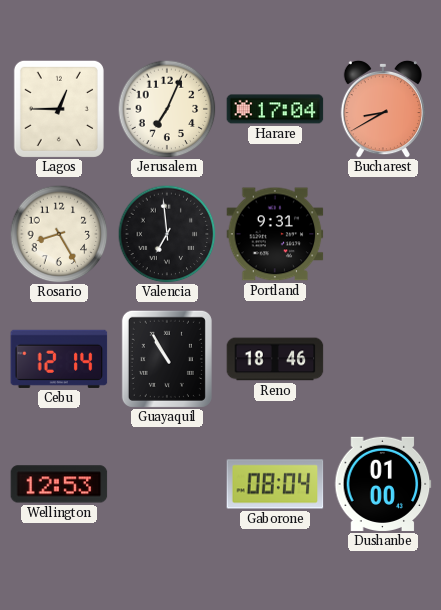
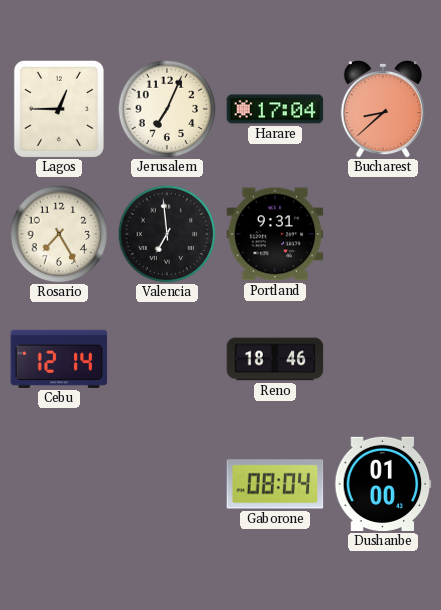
Bucharest: 8:40 -> 8:38 (383, 109)
Rosario: 8:25 -> 7:25 (59, 234)
Guayaquil: 10:55 -> none (167, 359)
Wellington: 12:53 -> none (59, 484)
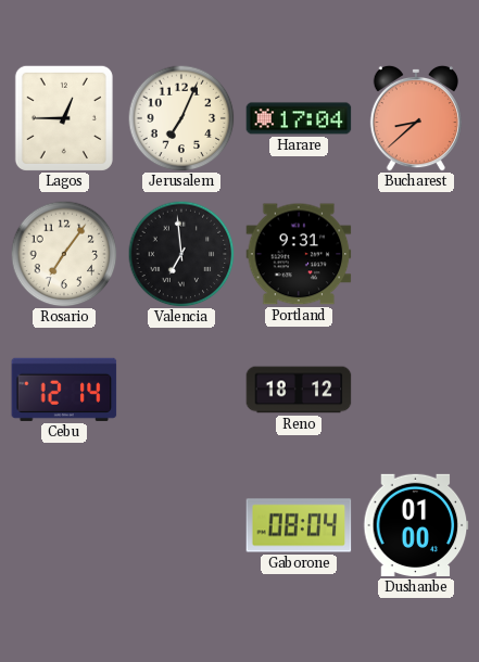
Rosario: 7:25 -> 7:06 (64, 254)
Reno: 18:46 -> 18:12 (299, 390)
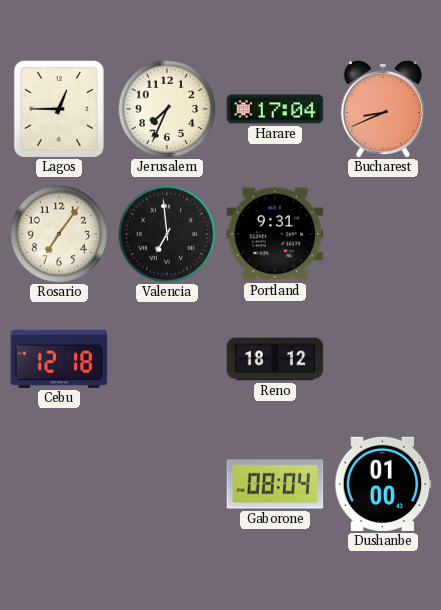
Jerusalem: 7:04 -> 7:34 (167, 109)
Bucharest: 8:38 -> 8:41 (383, 109)
Cebu: 12:14 -> 12:18 (59, 359)
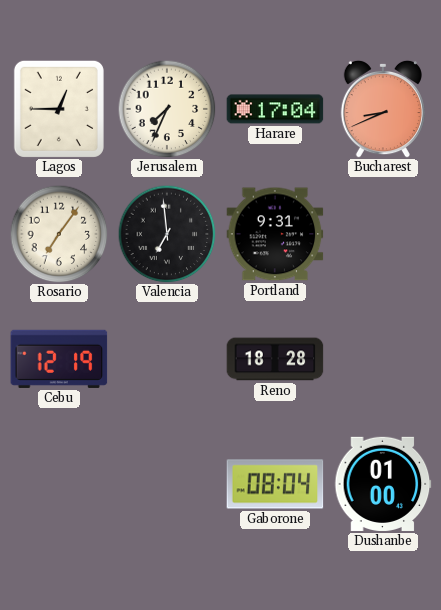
Cebu: 12:18 -> 12:19 (59, 359)
Reno: 18:12 -> 18:28 (275, 359)
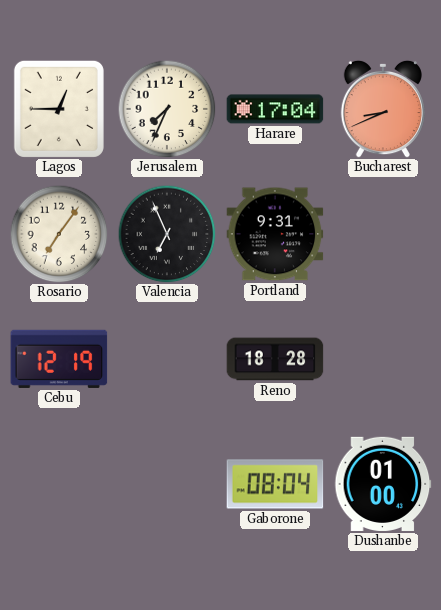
Valencia: 6:59 -> 6:56 (167, 234)
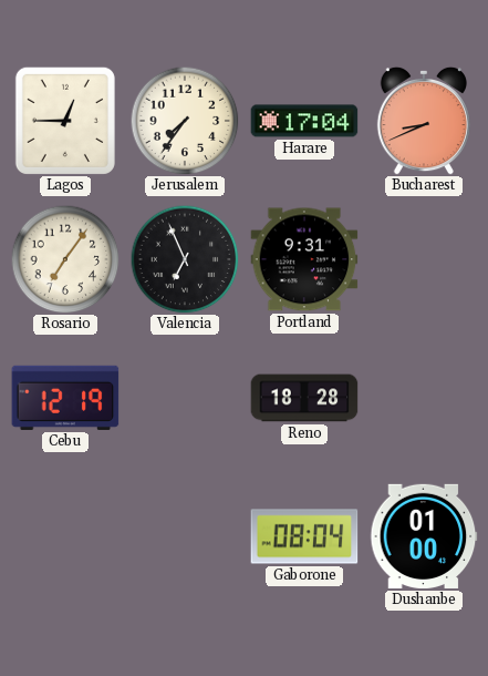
Jerusalem: 7:34 -> 7:36 (185, 121)
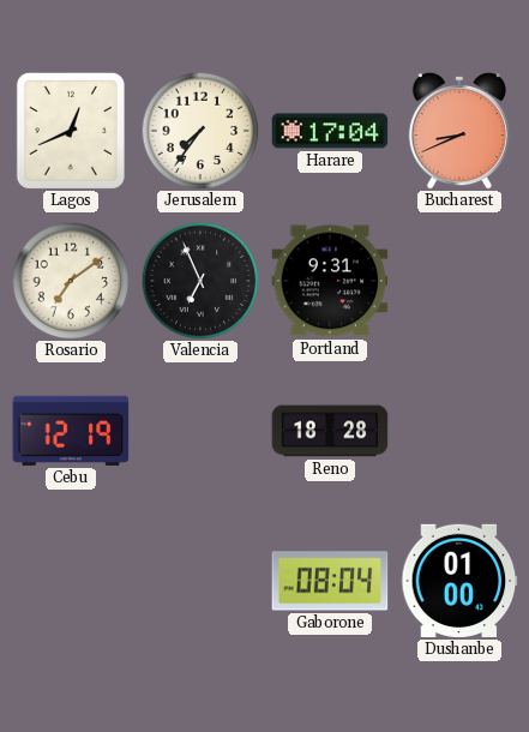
Lagos: 12:45 -> 12:41 (71, 131)
Rosario: 7:06 -> 7:09 (71, 281)
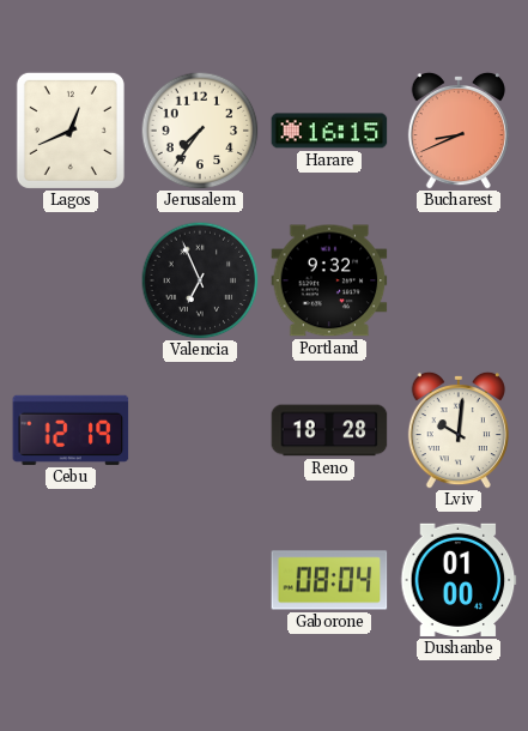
Harare: 17:04 -> 16:15 (329, 131)
Rosario: 7:09 -> none (71, 281)
Portland: 9:31 -> 9:32 (329, 280)
Lviv: none -> 10:01 (459, 430)
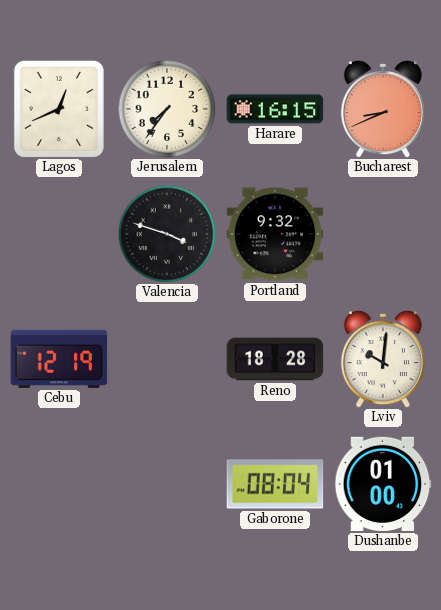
Valencia: 6:56 -> 3:48 (167, 234)
